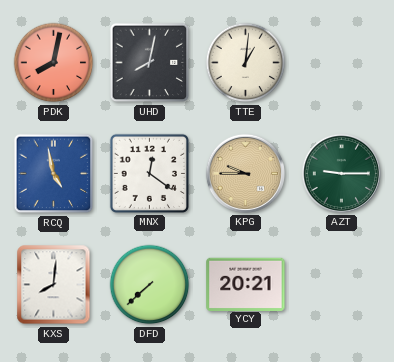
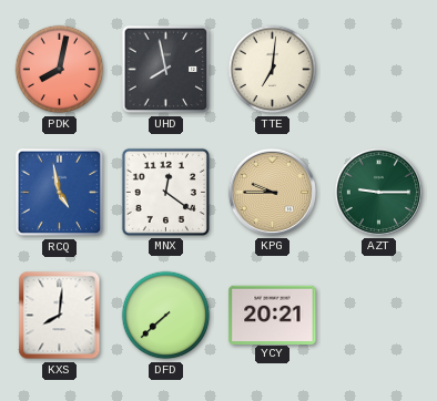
UHD: 8:02 -> 7:58 (166, 70)
TTE: 1:01 -> 7:01 (273, 70)
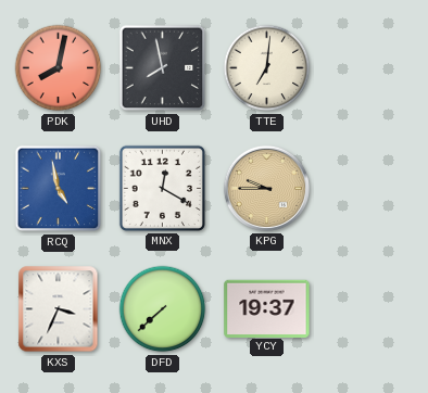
MNX: 12:21 -> 12:20 (162, 188)
AZT: 9:15 -> none (378, 192)
KXS: 8:01 -> 3:34 (59, 309)
YCY: 20:21 -> 19:37 (267, 308)
